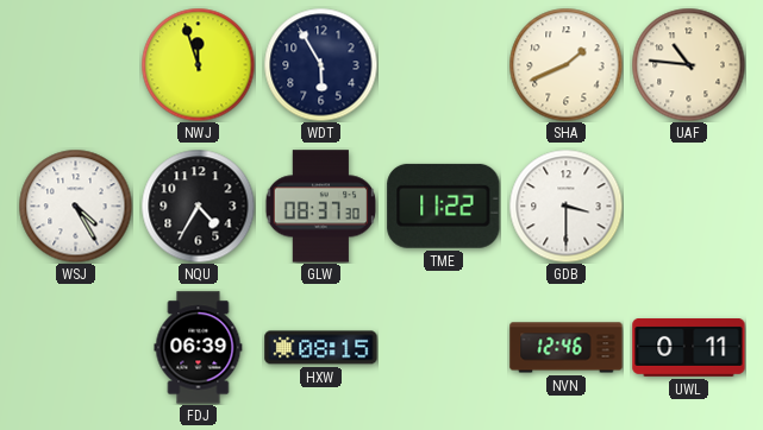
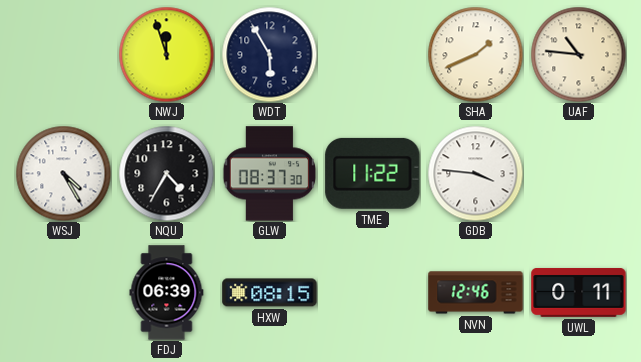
GDB: 3:30 -> 3:46 (475, 173)
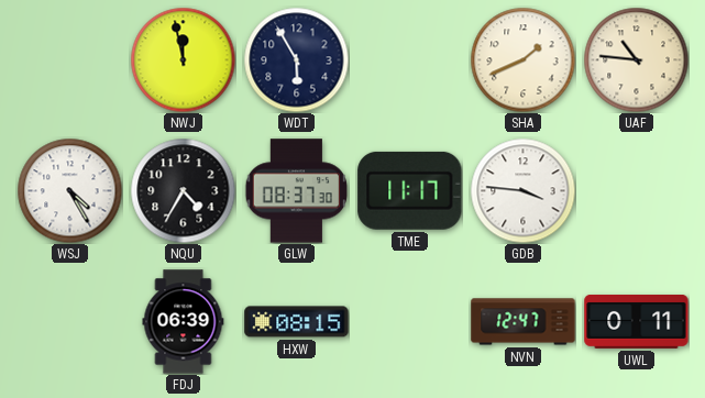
NWJ: 11:57 -> 11:58 (183, 59)
TME: 11:22 -> 11:17 (410, 190)
NVN: 12:46 -> 12:47 (524, 322)
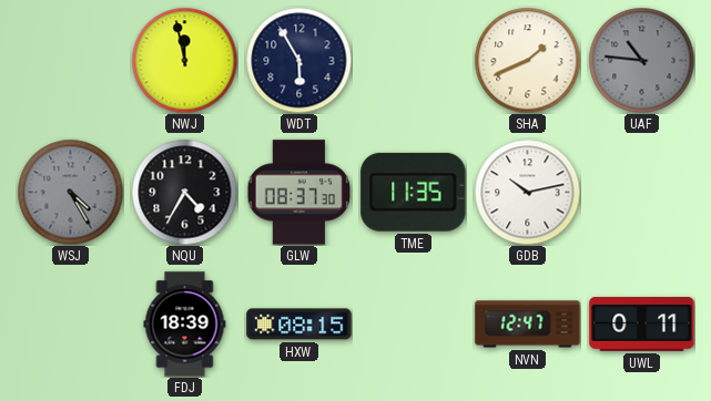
UAF dial: cream -> grey (641, 60)
WSJ dial: white -> grey (70, 192)
TME: 11:17 -> 11:35 (414, 192)
GDB: 3:46 -> 10:13 (527, 192)
FDJ: 06:39 -> 18:39 (185, 325)
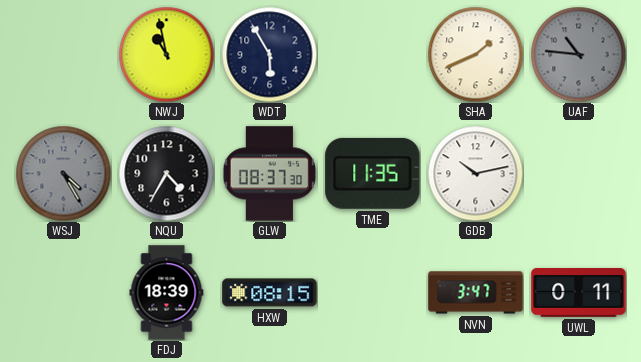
NWJ: 11:58 -> 10:58 (166, 54)
NVN: 12:47 -> 3:47 (476, 293)
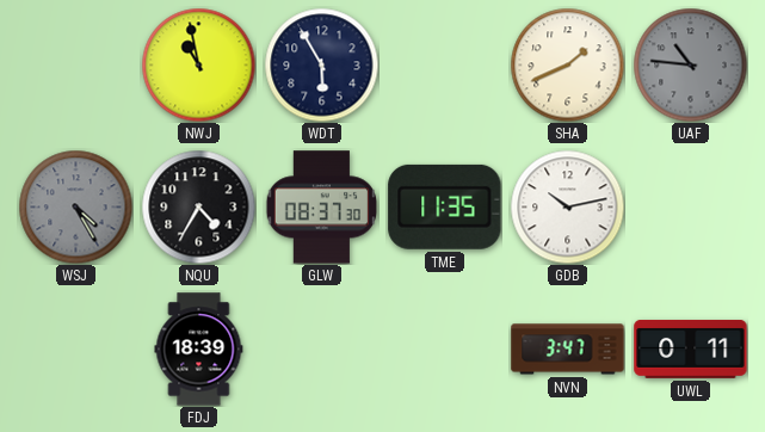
HXW: 08:15 -> none (270, 293)
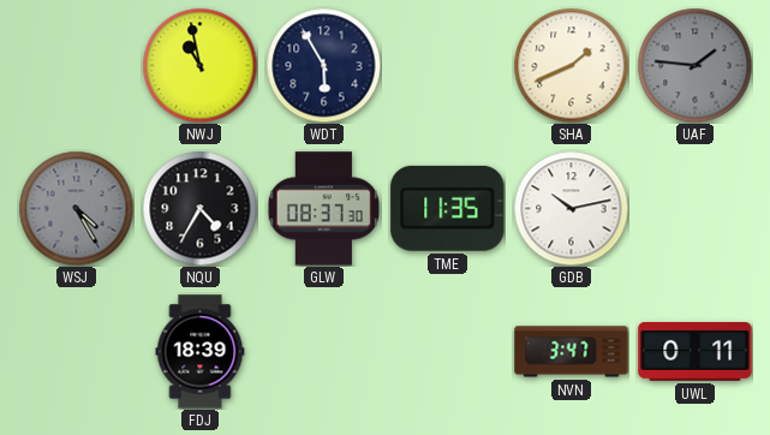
UAF: 10:46 -> 1:46 (694, 65)
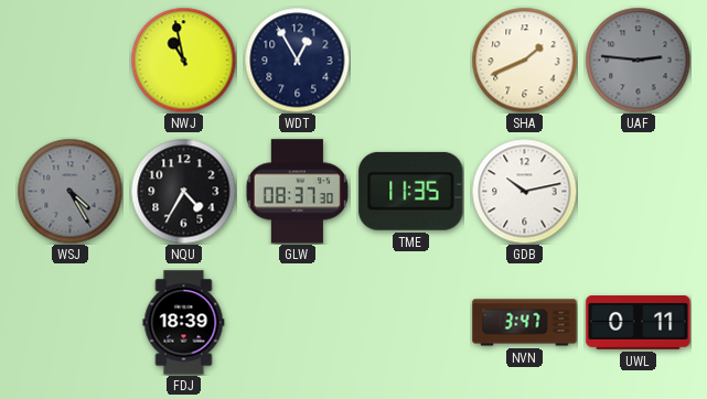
WDT: 5:55 -> 12:55 (297, 60)
UAF: 1:46 -> 2:46 (638, 60)
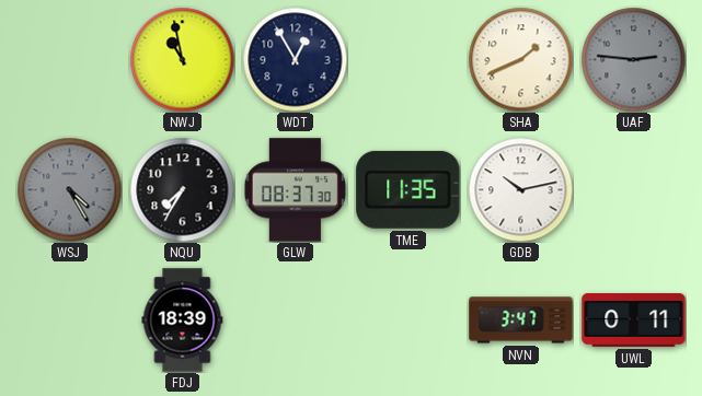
NQU: 4:35 -> 7:35 (182, 189)
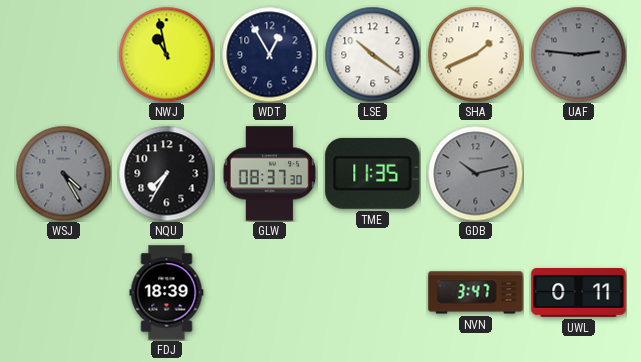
LSE: none -> 10:21 (372, 54)
GDB dial: white -> grey (475, 173)
